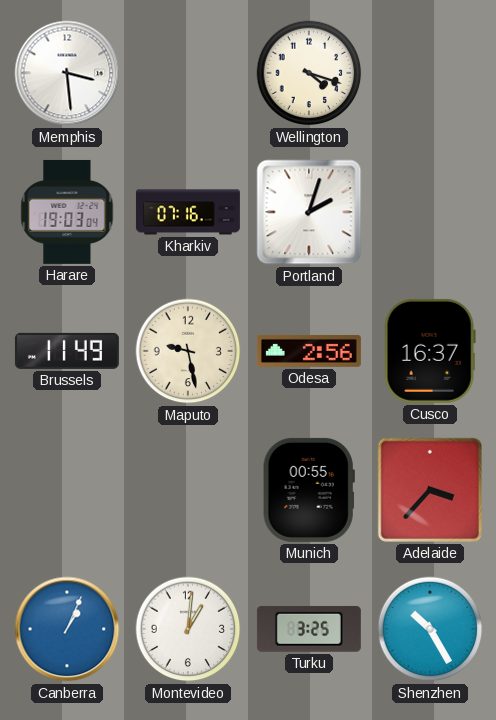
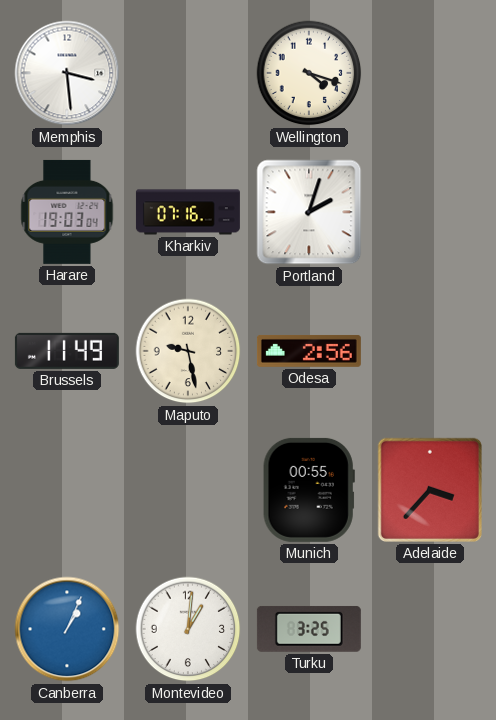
Cusco: 16:37 -> none (430, 351)
Shenzhen: 10:25 -> none (430, 629)
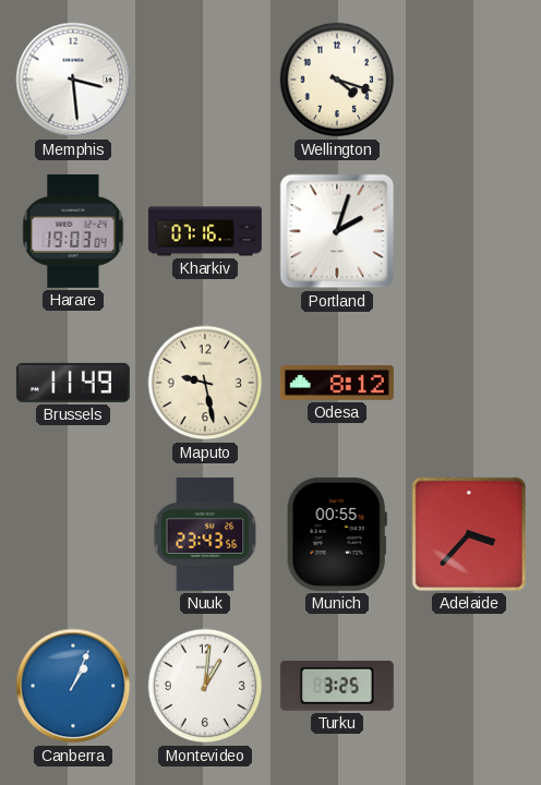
Odesa: 2:56 -> 8:12 (337, 383)
Nuuk: none -> 23:43 (205, 534)
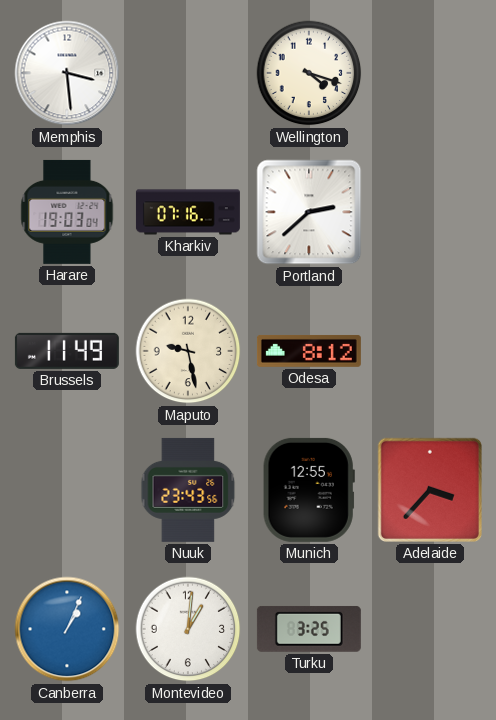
Portland: 2:03 -> 2:38 (309, 212)
Munich: 00:55 -> 12:55 (309, 490)
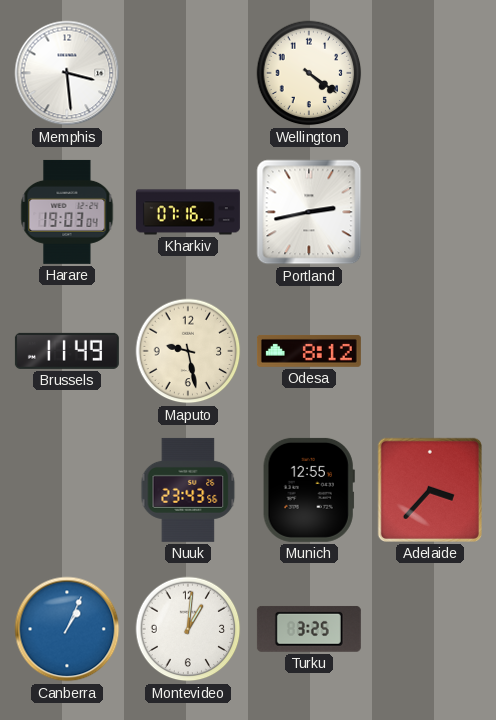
Wellington: 4:18 -> 4:21 (309, 73)
Portland: 2:38 -> 2:43 (309, 212)
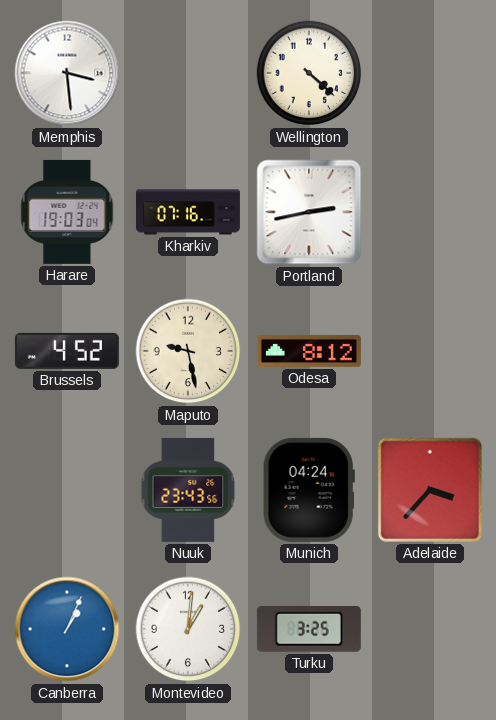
Wellington: 4:21 -> 4:22 (309, 73)
Brussels: 11:49 -> 4:52 (67, 351)
Munich: 12:55 -> 04:24 (309, 490)
